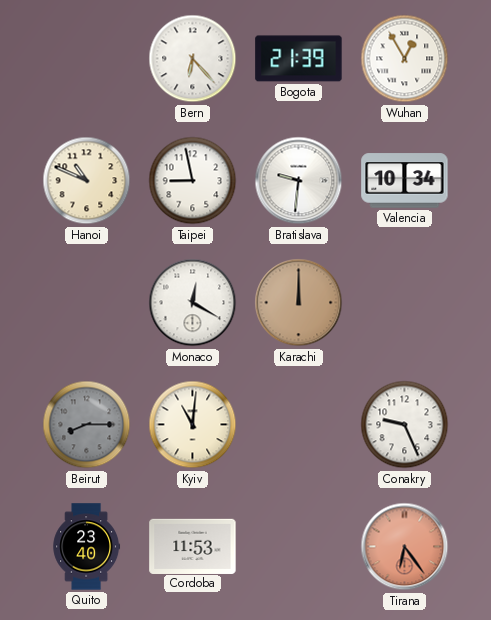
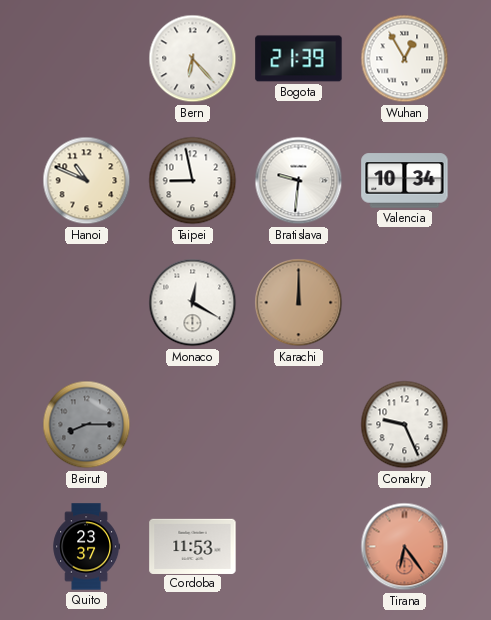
Kyiv: 11:01 -> none (193, 425)
Quito: 23:40 -> 23:37 (87, 547)
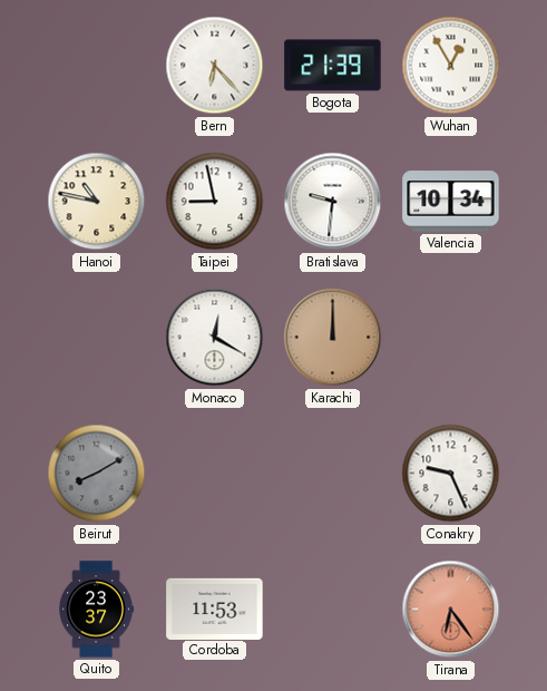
Hanoi: 10:49 -> 10:47 (97, 202)
Beirut: 8:15 -> 8:10 (97, 474)
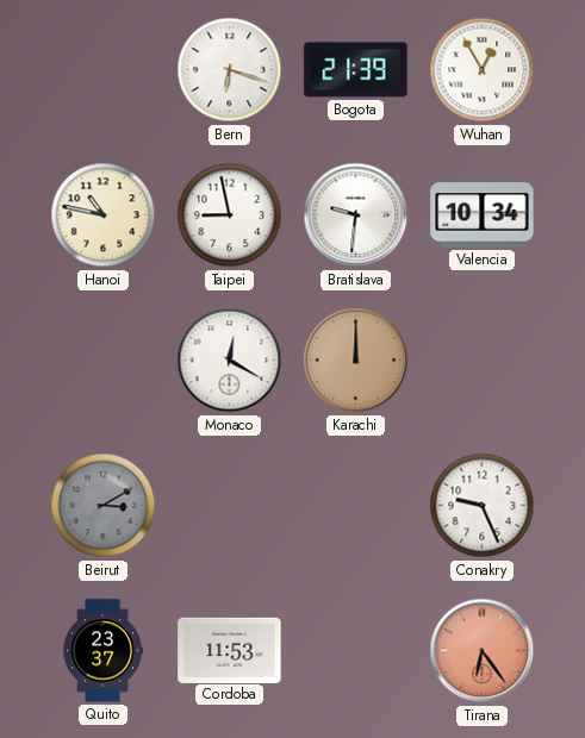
Bern: 6:23 -> 6:18 (230, 70)
Beirut: 8:10 -> 3:10 (104, 506)
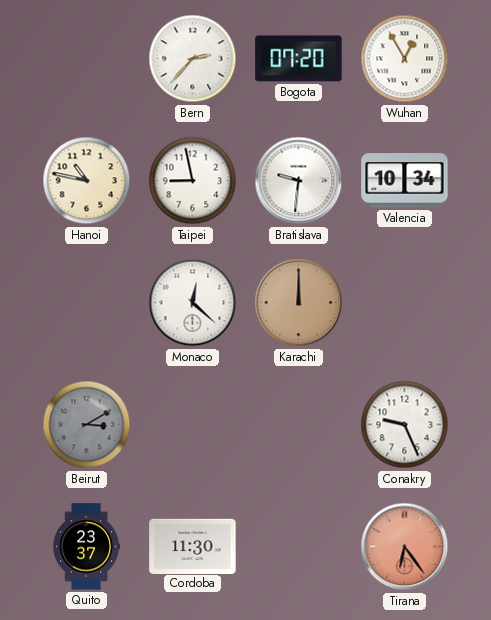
Bern: 6:18 -> 2:37 (193, 59)
Bogota: 21:39 -> 07:20 (299, 59)
Monaco: 12:20 -> 12:22 (193, 303)
Cordoba: 11:53 -> 11:30 (193, 546)
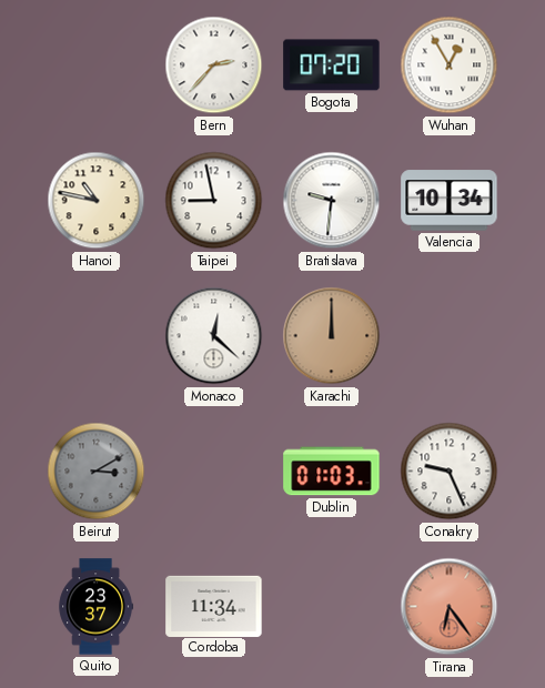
Dublin: none -> 01:03 (332, 472)
Cordoba: 11:30 -> 11:34 (214, 606)
